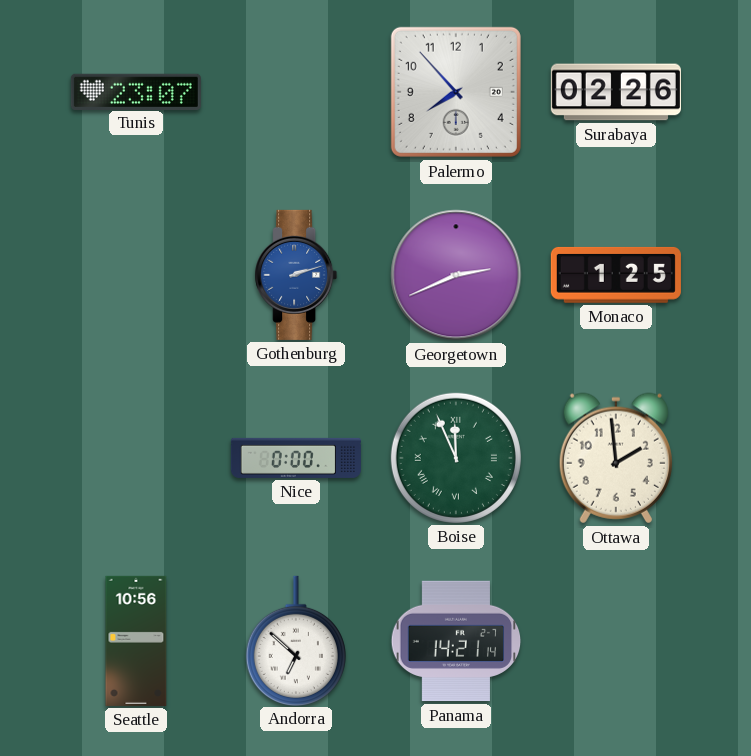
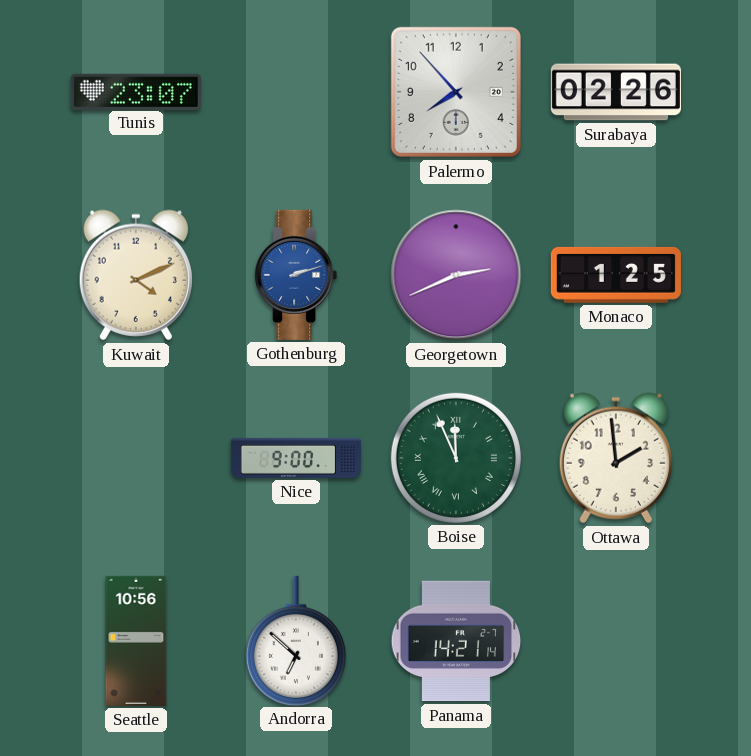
Kuwait: none -> 4:11 (136, 275)
Nice: 0:00 -> 9:00 (296, 458)
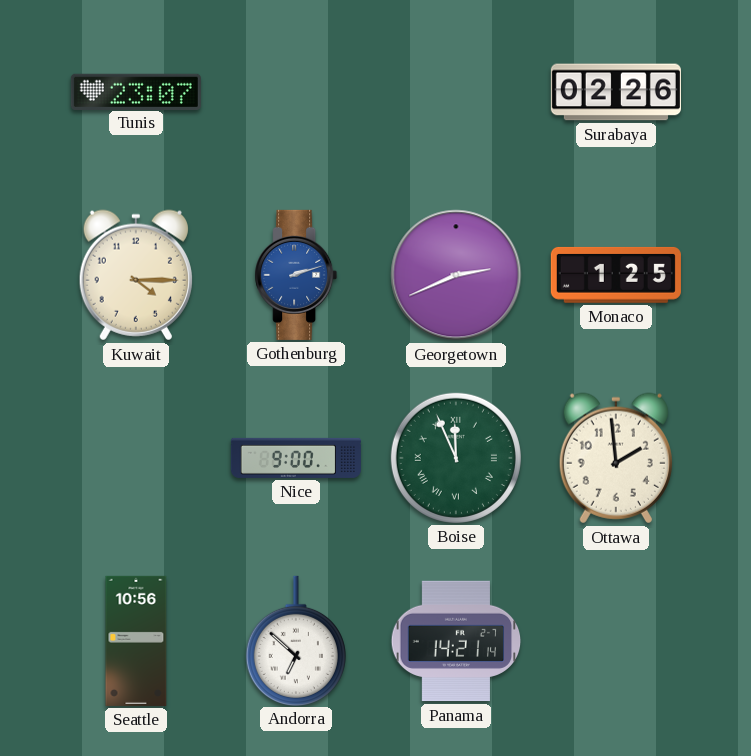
Palermo: 7:53 -> none (456, 92)
Kuwait: 4:11 -> 4:15 (136, 275)
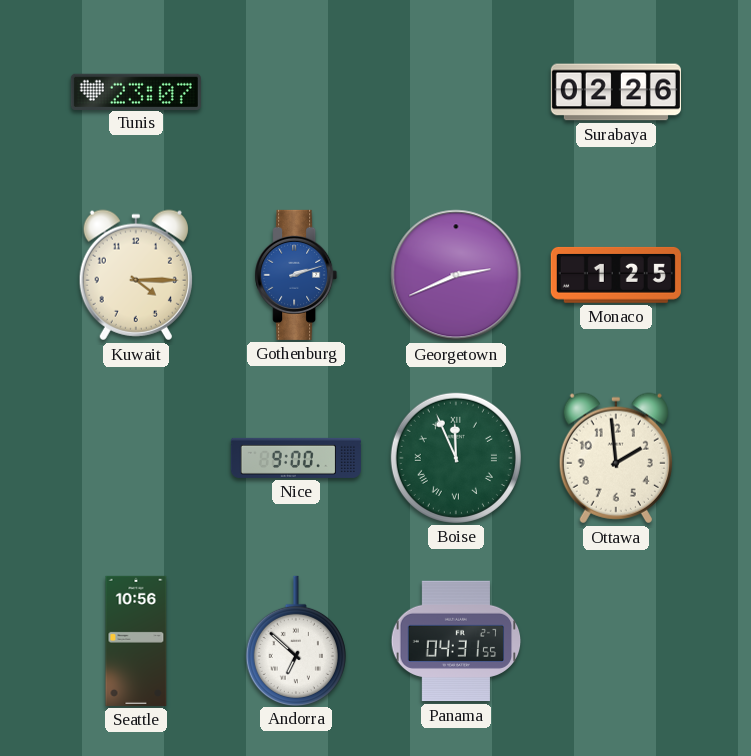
Panama: 14:21 -> 04:31 (456, 641)
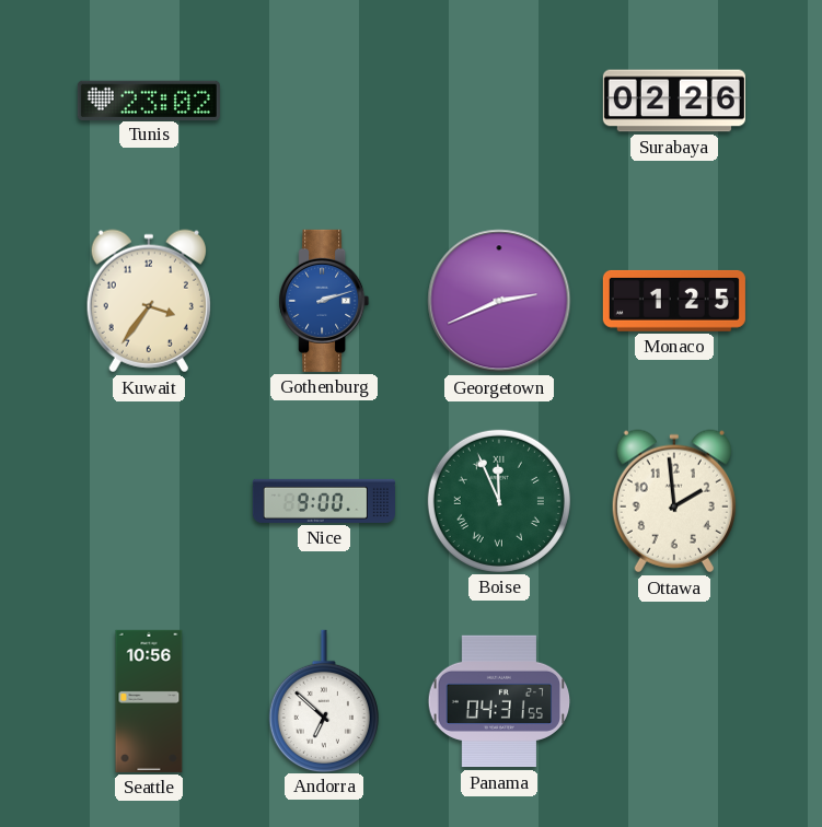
Tunis: 23:07 -> 23:02 (149, 100)
Kuwait: 4:15 -> 3:36 (149, 301)
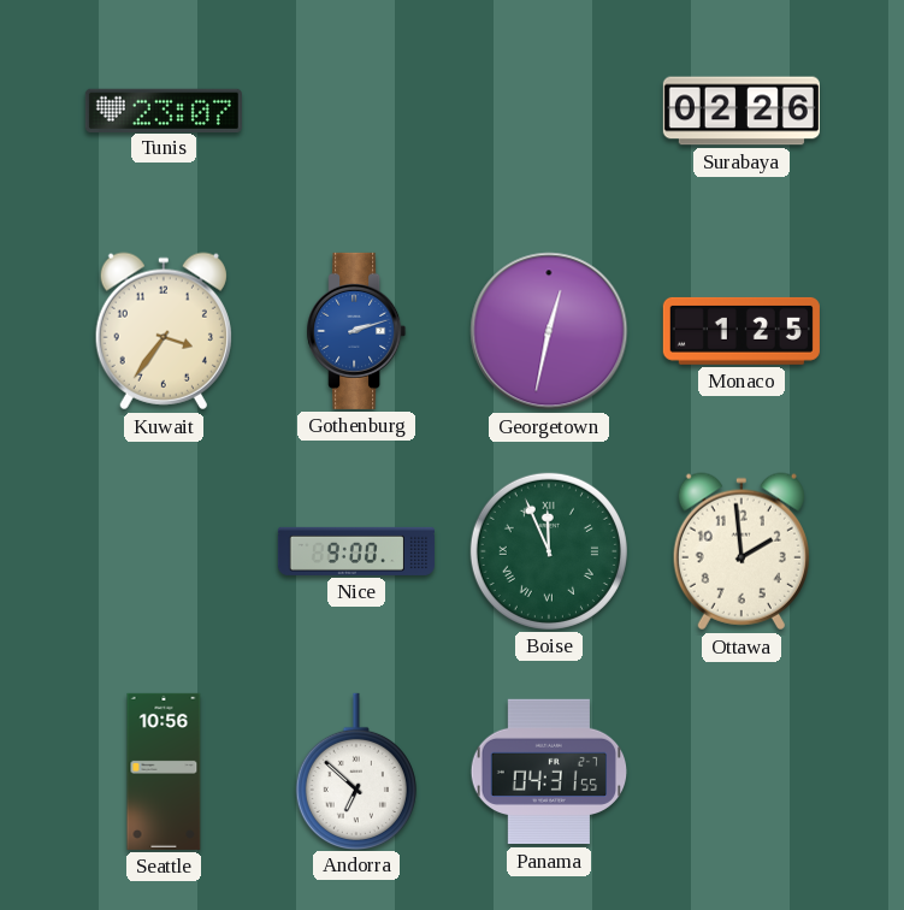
Tunis: 23:02 -> 23:07 (164, 110)
Georgetown: 2:41 -> 12:32 (549, 331)
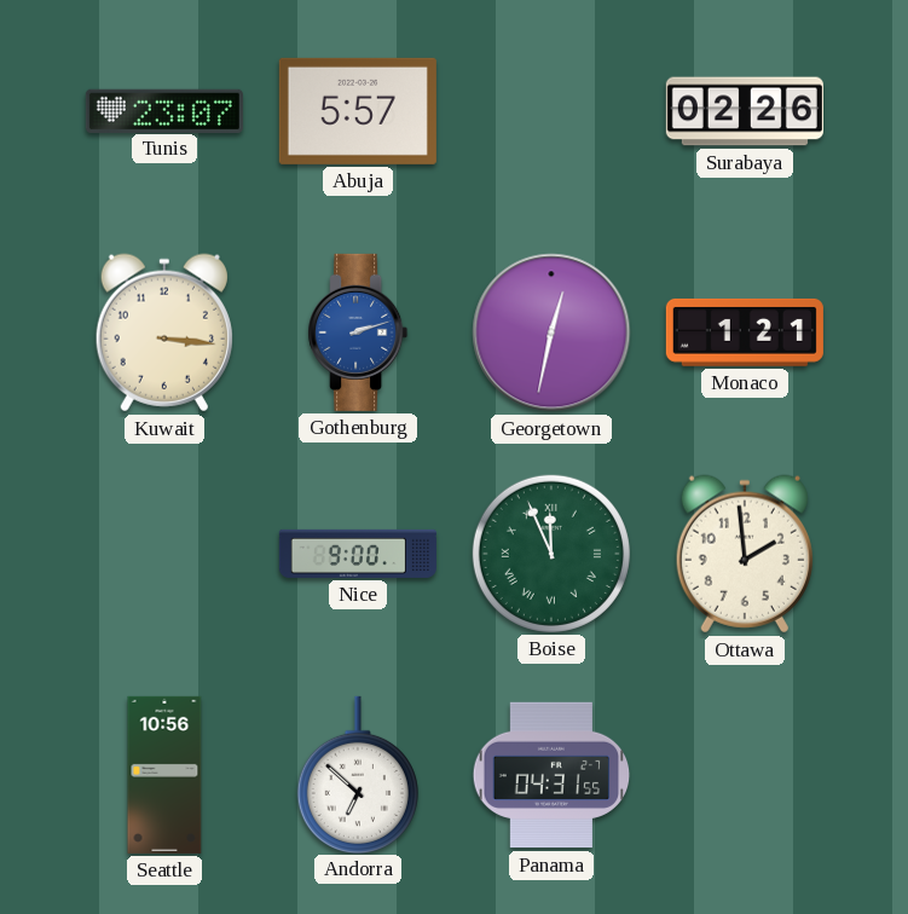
Abuja: none -> 5:57 (358, 111)
Kuwait: 3:36 -> 3:16 (164, 332)
Monaco: 1:25 -> 1:21 (745, 332)
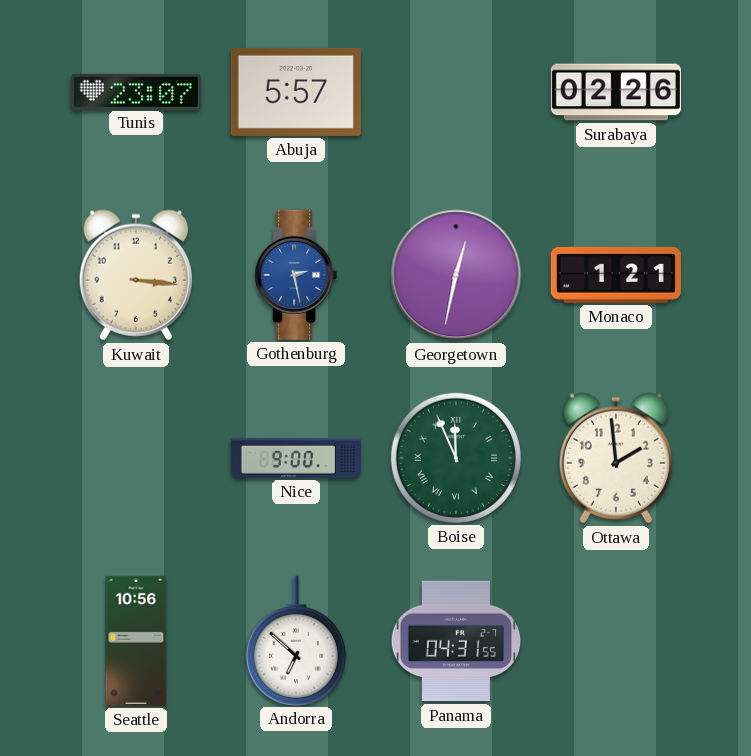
Gothenburg: 2:12 -> 2:28 (296, 275)
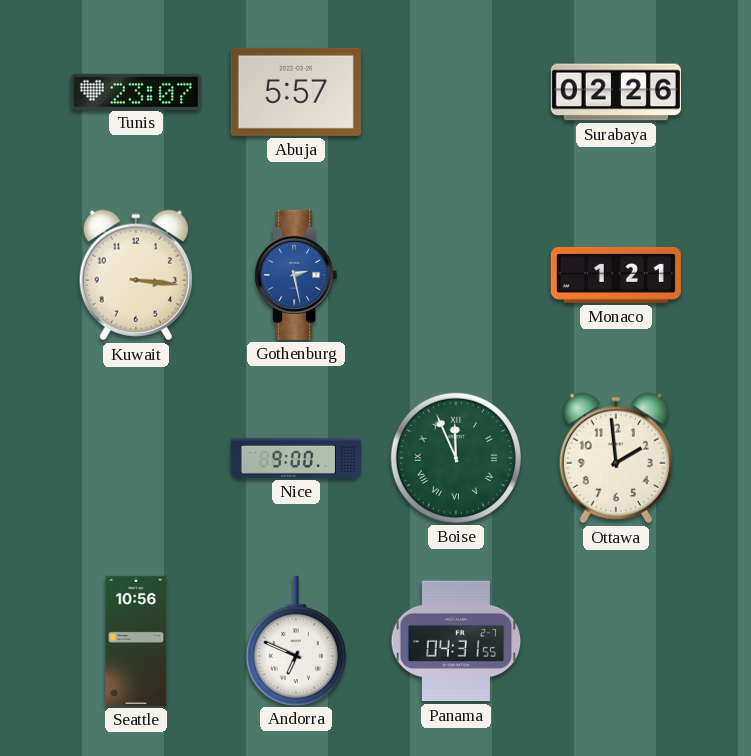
Georgetown: 12:32 -> none (456, 275)
Andorra: 6:52 -> 6:49 (296, 640)
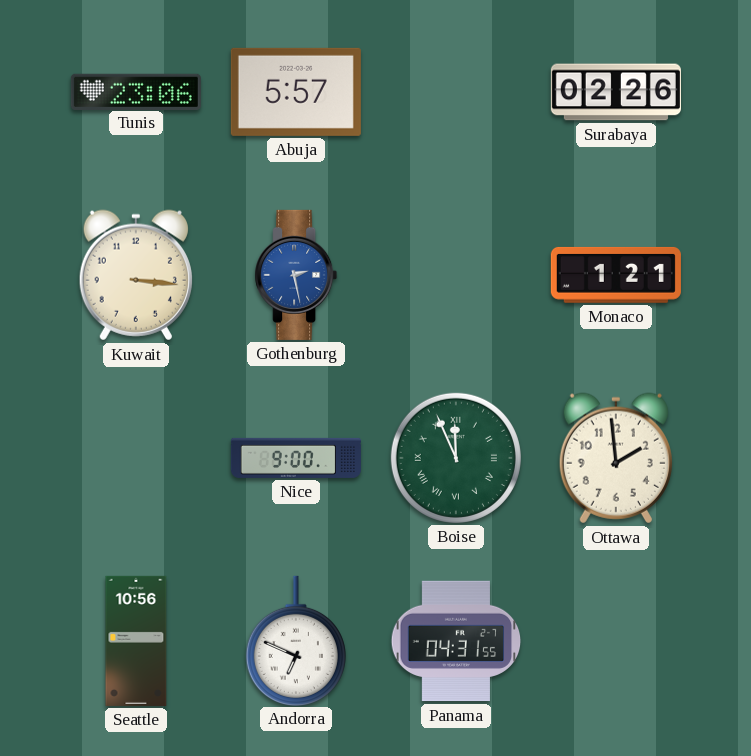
Tunis: 23:07 -> 23:06 (136, 91)
